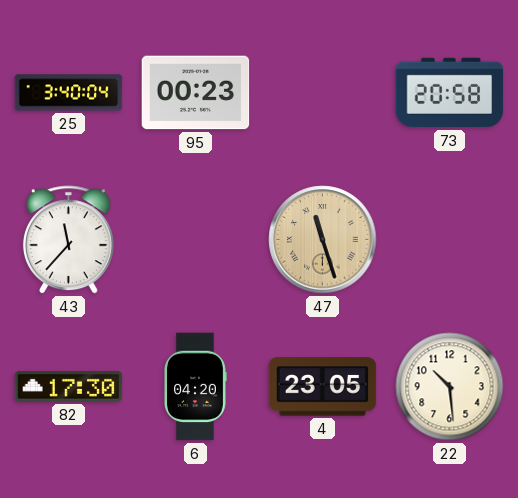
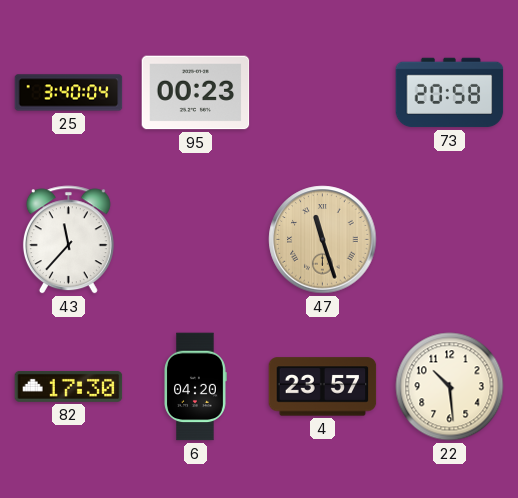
4: 23:05 -> 23:57 (323, 387)
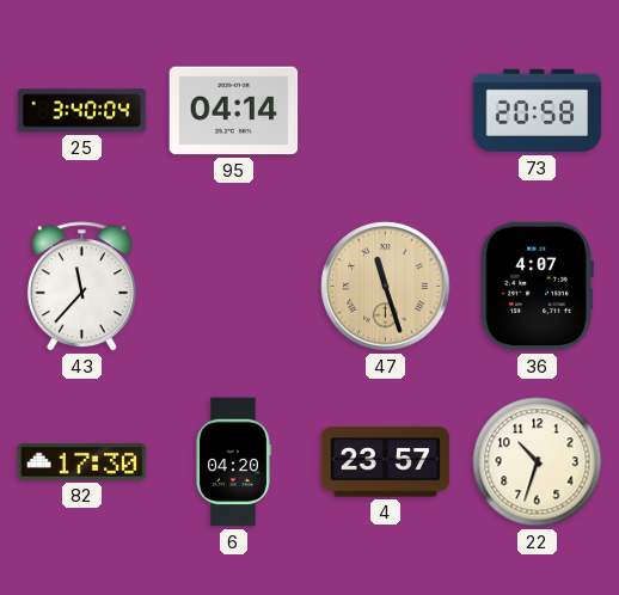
95: 00:23 -> 04:14 (234, 111)
36: none -> 4:07 (537, 287)
22: 10:29 -> 10:33 (538, 462)
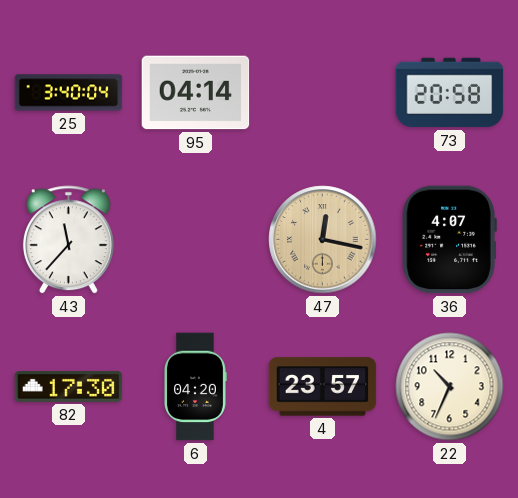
47: 11:27 -> 12:17 (323, 240)
22: 10:33 -> 10:34 (450, 387)
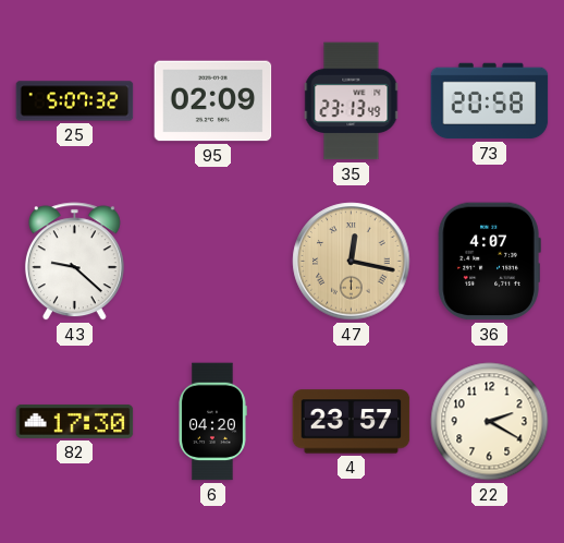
25: 3:40 -> 5:07 (75, 101)
95: 04:14 -> 02:09 (213, 101)
35: none -> 23:13 (352, 101)
43: 11:37 -> 9:22 (74, 262)
22: 10:34 -> 2:20 (490, 422)
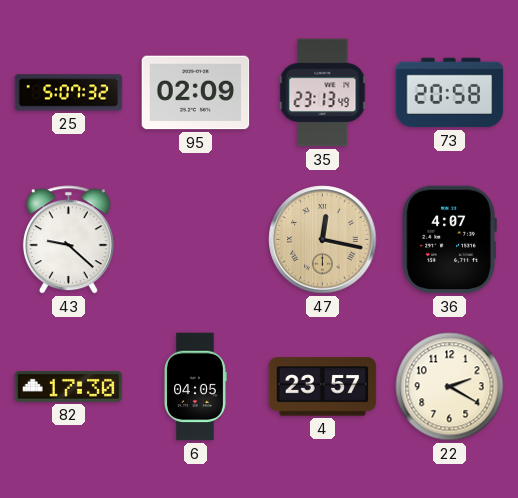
6: 04:20 -> 04:05 (195, 387)
